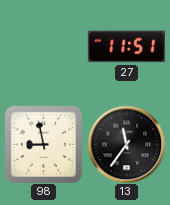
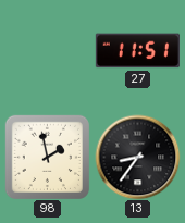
98: 8:58 -> 1:58 (47, 157)
13: 11:36 -> 8:36 (137, 157)
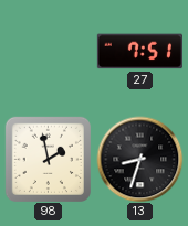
27: 11:51 -> 7:51 (139, 52)
13: 8:36 -> 8:33 (139, 159)
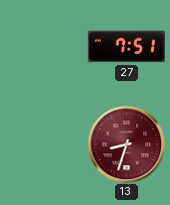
98: 1:58 -> none (48, 159)
13 dial: black -> burgundy (126, 144)
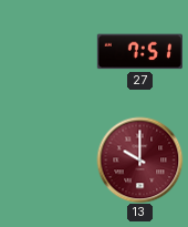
13: 8:33 -> 10:00 (139, 159)
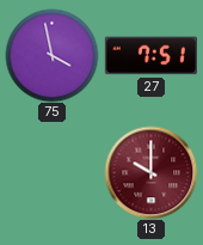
75: none -> 3:58 (51, 55)
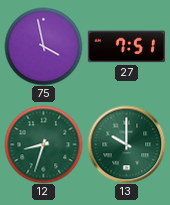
12: none -> 8:33 (43, 144)
13 dial: burgundy -> green (126, 144)
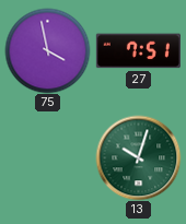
12: 8:33 -> none (43, 144)
13: 10:00 -> 10:03 (138, 157)
